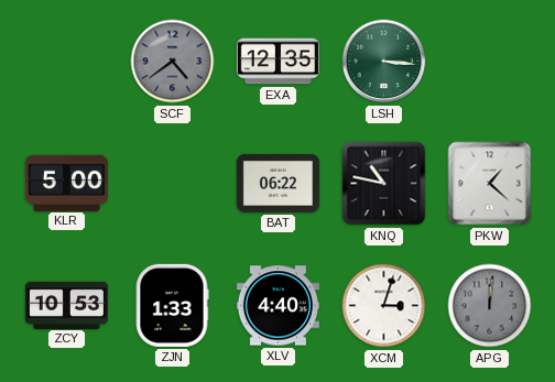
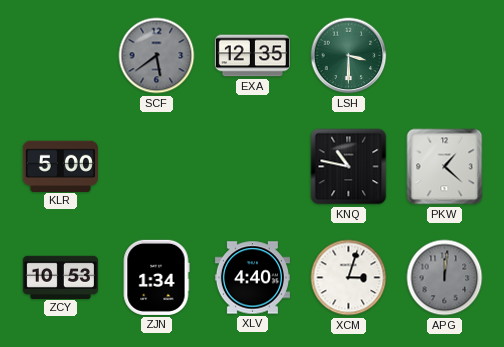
SCF: 4:39 -> 5:39 (157, 56)
LSH: 3:16 -> 3:30 (349, 56)
BAT: 06:22 -> none (277, 183)
ZJN: 1:33 -> 1:34 (156, 277)
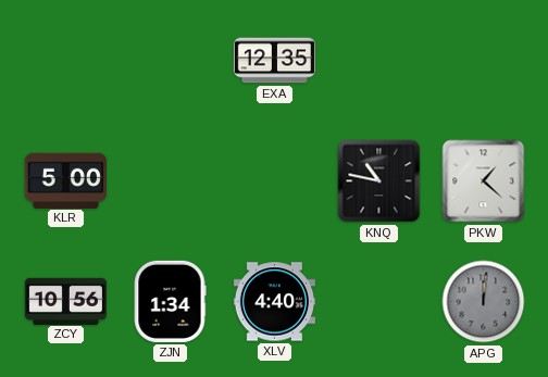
SCF: 5:39 -> none (157, 56)
LSH: 3:30 -> none (349, 56)
ZCY: 10:53 -> 10:56 (65, 301)
XCM: 3:03 -> none (349, 278)
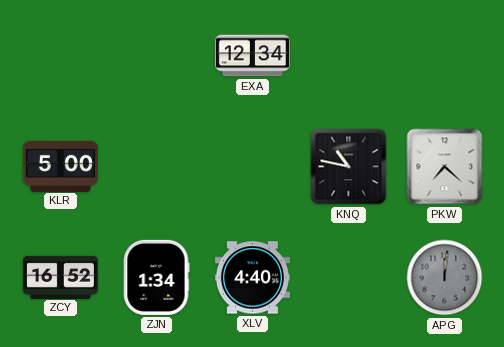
EXA: 12:35 -> 12:34 (252, 56)
PKW: 1:22 -> 7:22 (445, 167)
ZCY: 10:56 -> 16:52 (60, 277)
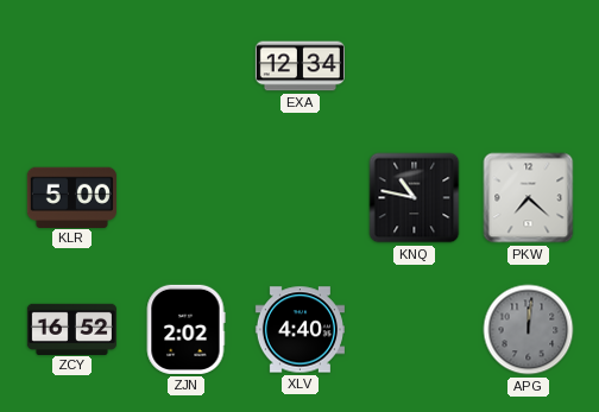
ZJN: 1:34 -> 2:02 (185, 329)
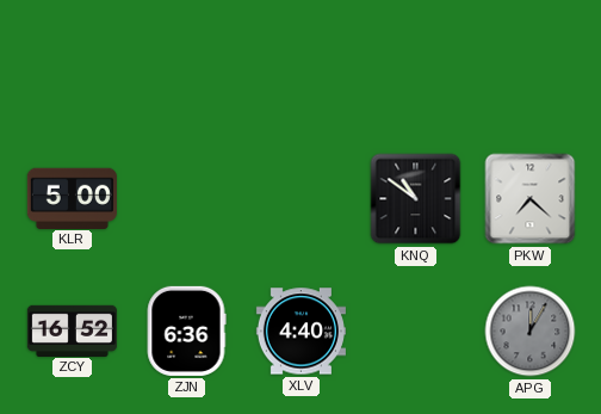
EXA: 12:34 -> none (299, 66)
KNQ: 10:47 -> 10:51 (416, 199)
ZJN: 2:02 -> 6:36 (186, 330)
APG: 12:01 -> 12:05 (531, 332)
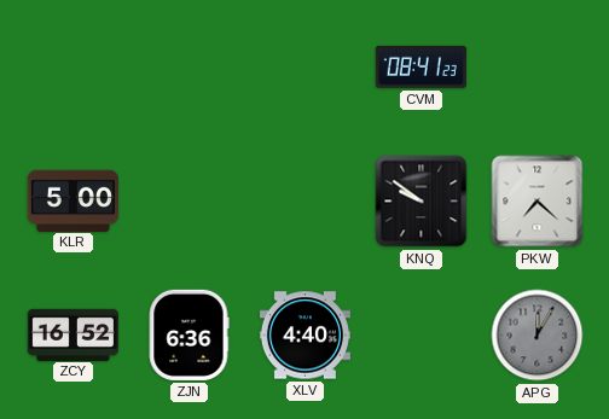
CVM: none -> 08:41 (420, 66)
KNQ: 10:51 -> 9:51 (422, 202)
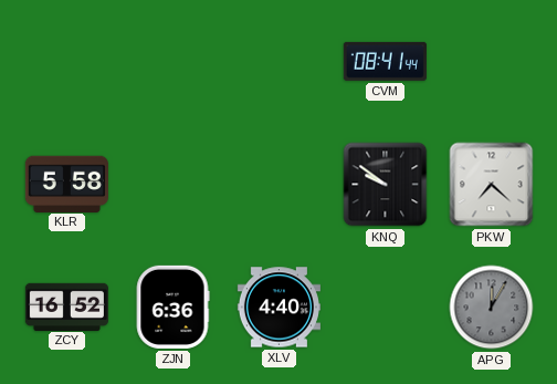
CVM: 08:41:23 -> 08:41:44 (385, 61)
KLR: 5:00 -> 5:58 (66, 184)
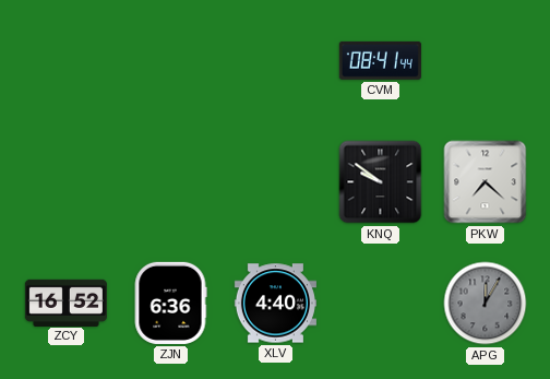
KLR: 5:58 -> none (66, 184)
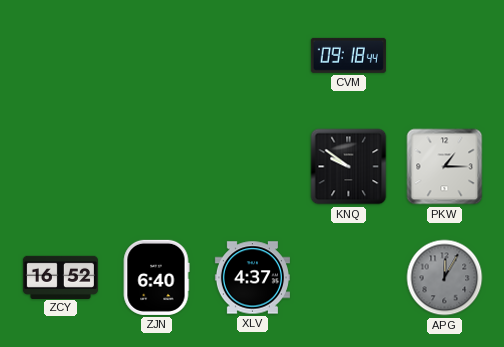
CVM: 08:41 -> 09:18 (348, 55)
PKW: 7:22 -> 1:15 (445, 167)
ZJN: 6:36 -> 6:40 (156, 277)
XLV: 4:40 -> 4:37 (252, 278)
